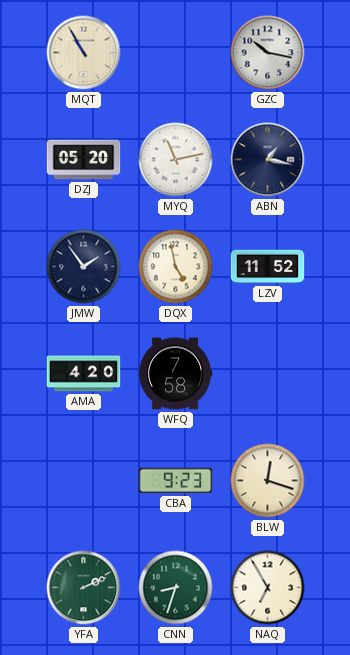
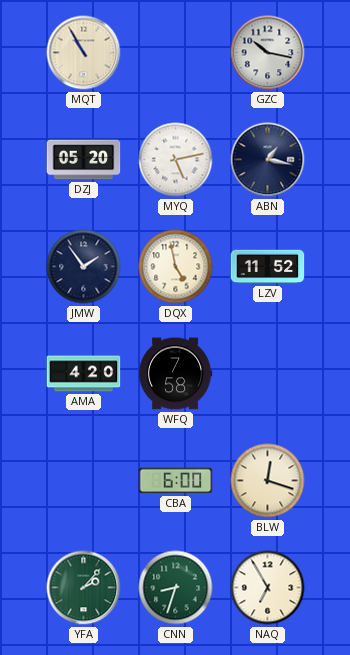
MYQ: 11:13 -> 5:13 (176, 160)
CBA: 9:23 -> 6:00 (176, 481)
YFA: 2:11 -> 2:07 (84, 588)
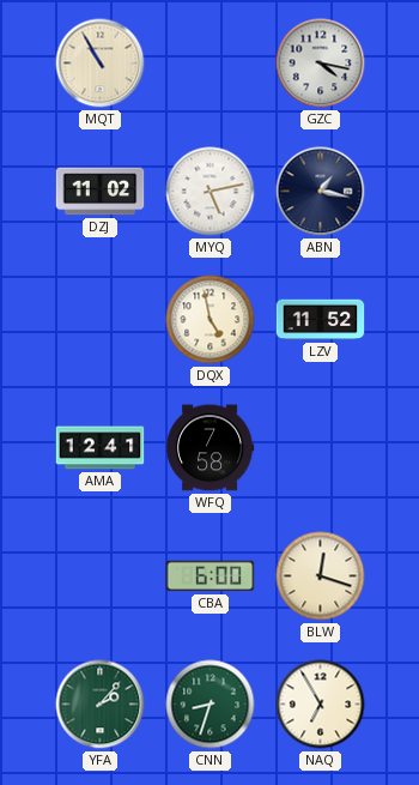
GZC: 10:17 -> 4:17 (321, 64)
DZJ: 05:20 -> 11:02 (101, 192)
JMW: 1:54 -> none (84, 267)
AMA: 4:20 -> 12:41 (101, 448)
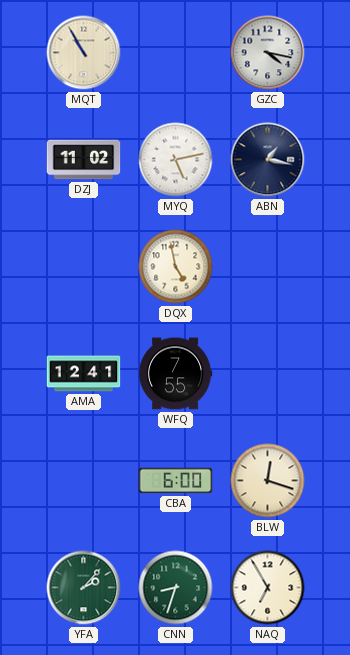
LZV: 11:52 -> none (321, 320)
WFQ: 7:58 -> 7:55 (175, 374)
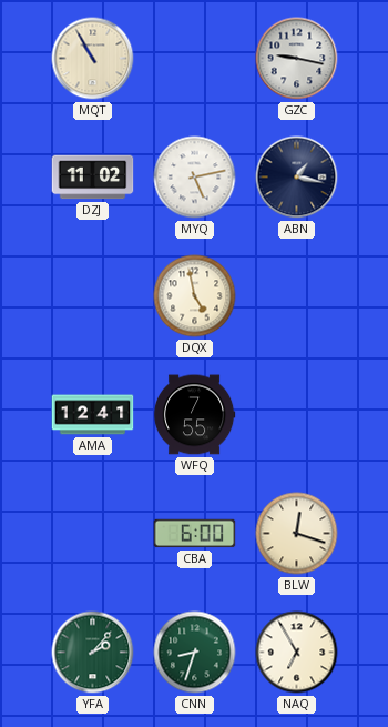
GZC: 4:17 -> 9:17 (297, 59)
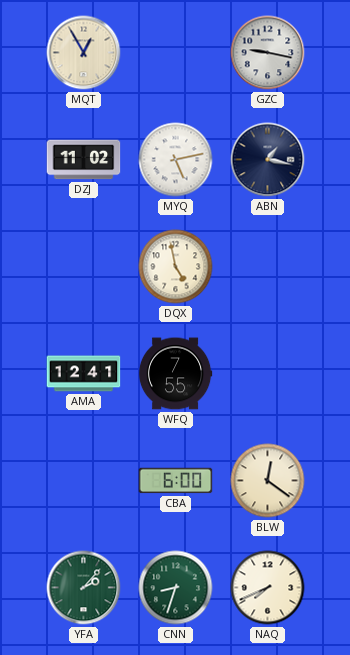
MQT: 10:55 -> 12:55 (84, 53)
BLW: 12:18 -> 12:21 (268, 481)
NAQ: 6:55 -> 7:41 (268, 588)
